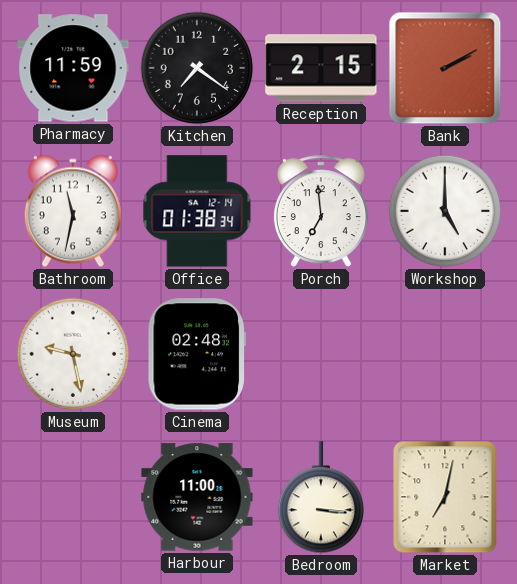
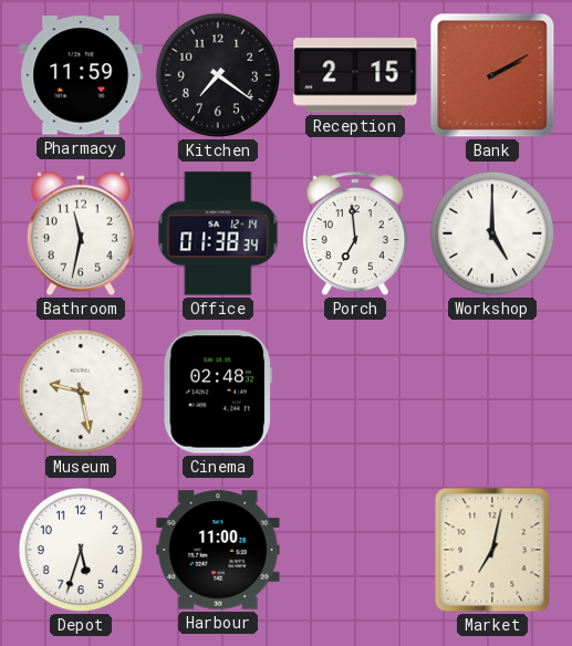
Depot: none -> 5:33 (81, 550)
Bedroom: 3:16 -> none (320, 498)
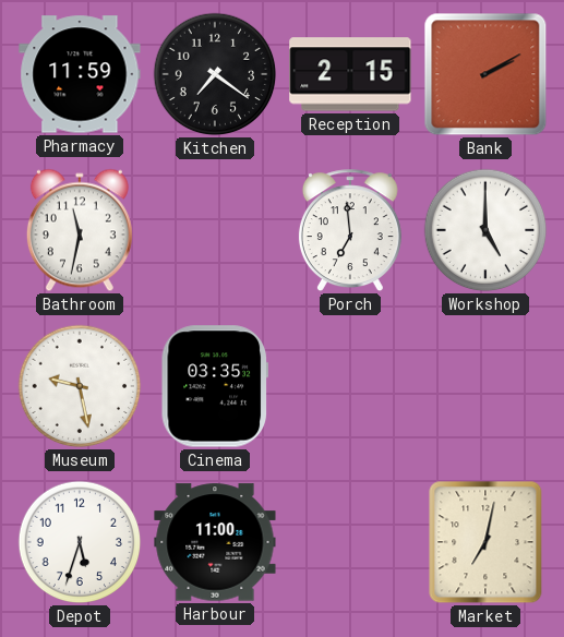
Office: 01:38 -> none (218, 233)
Cinema: 02:48 -> 03:35 (214, 386)
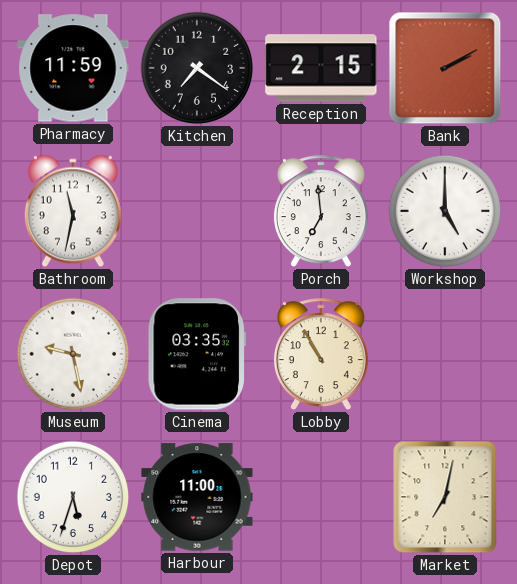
Lobby: none -> 10:55 (321, 355)
